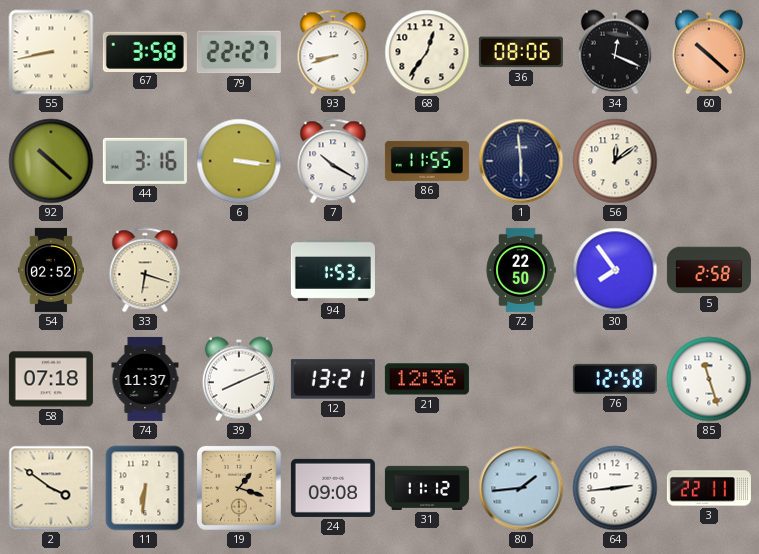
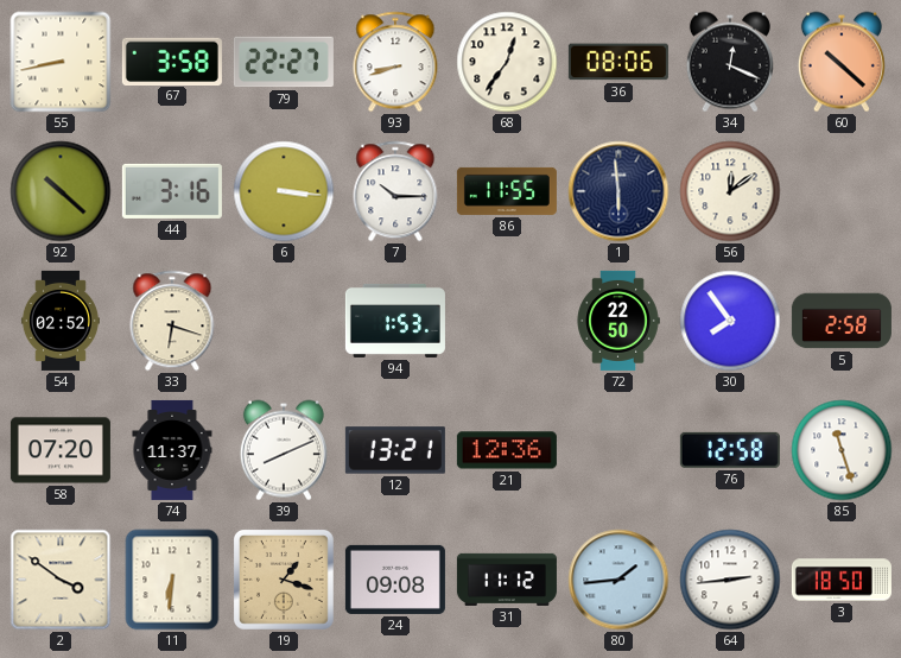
7: 10:20 -> 10:15 (395, 191)
58: 07:18 -> 07:20 (61, 450)
3: 22:11 -> 18:50 (842, 580)
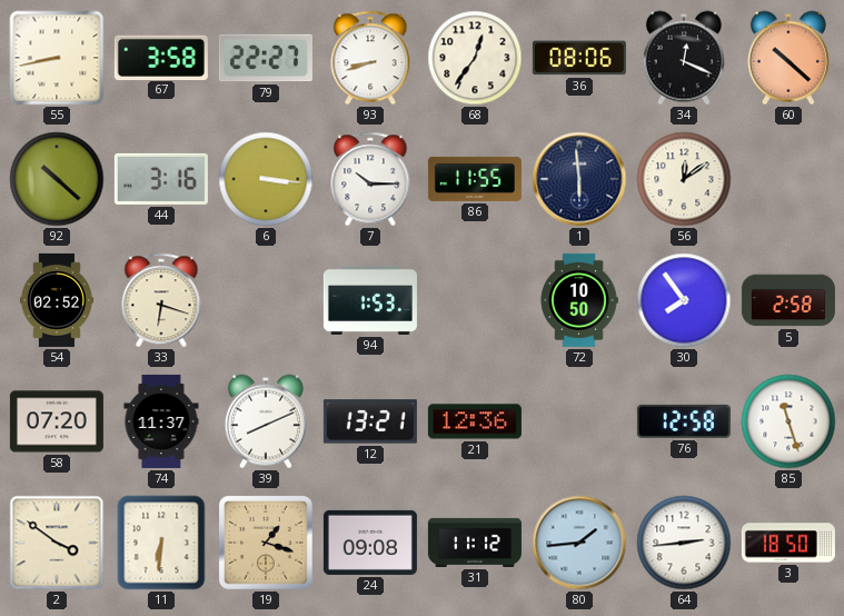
72: 22:50 -> 10:50 (579, 300)
